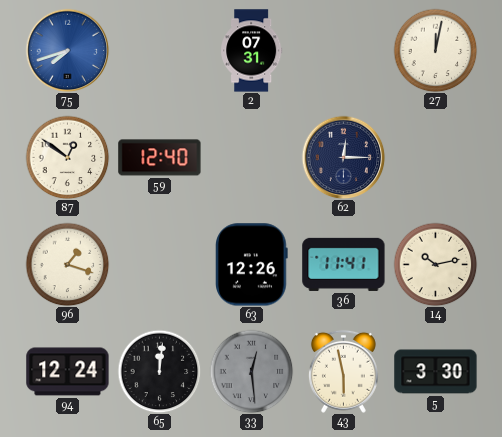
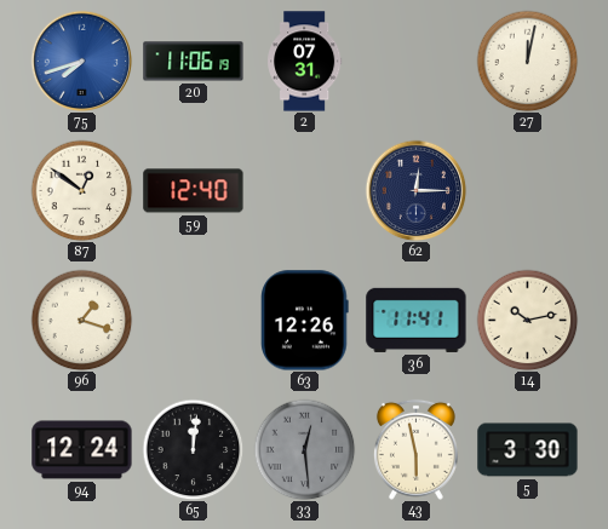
20: none -> 11:06 (194, 62)
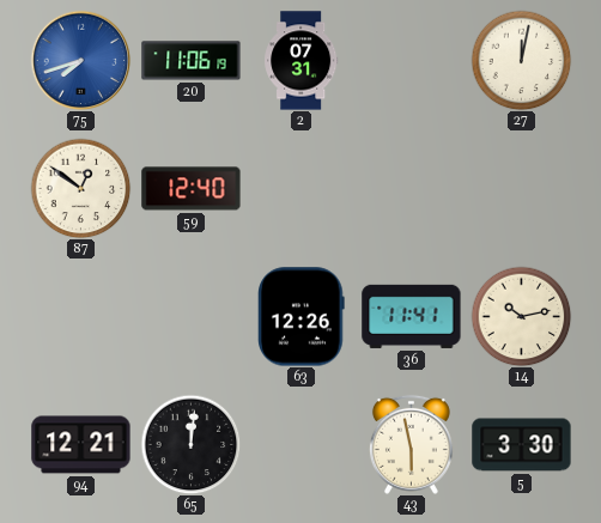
62: 12:15 -> none (415, 190)
96: 1:18 -> none (81, 320)
94: 12:24 -> 12:21 (81, 445)
33: 12:29 -> none (304, 449)
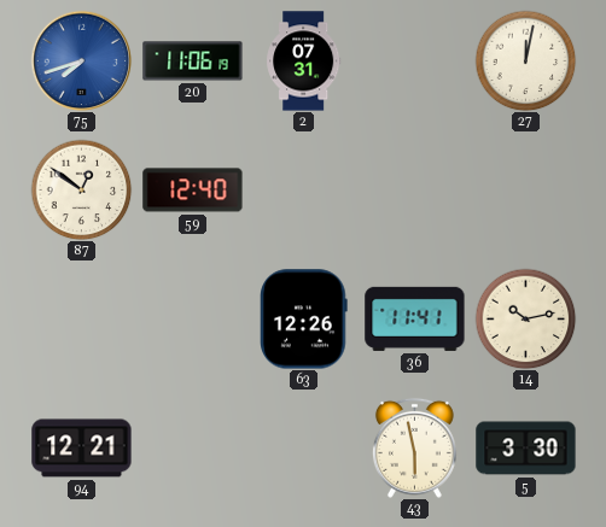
65: 12:01 -> none (190, 444)
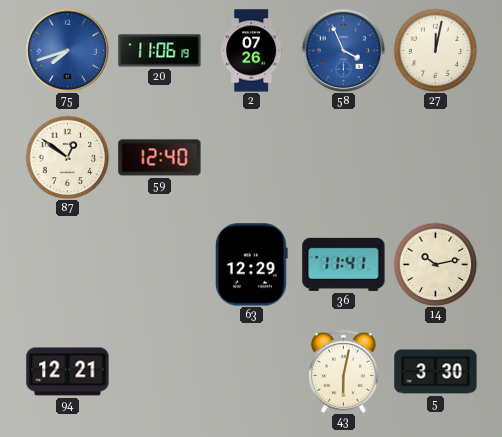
2: 07:31 -> 07:26 (252, 51)
58: none -> 3:56 (343, 50)
63: 12:26 -> 12:29 (252, 265)
43: 5:58 -> 6:02 (343, 371)
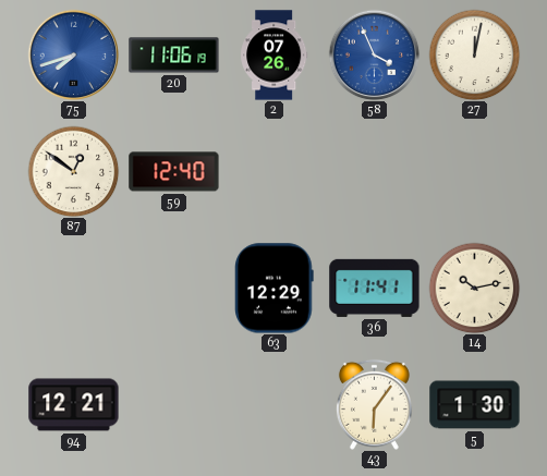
43: 6:02 -> 6:06 (374, 404)
5: 3:30 -> 1:30 (475, 405)
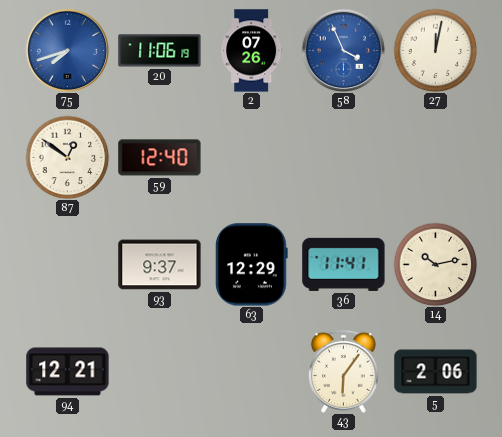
93: none -> 9:37 (160, 265)
5: 1:30 -> 2:06 (436, 372)
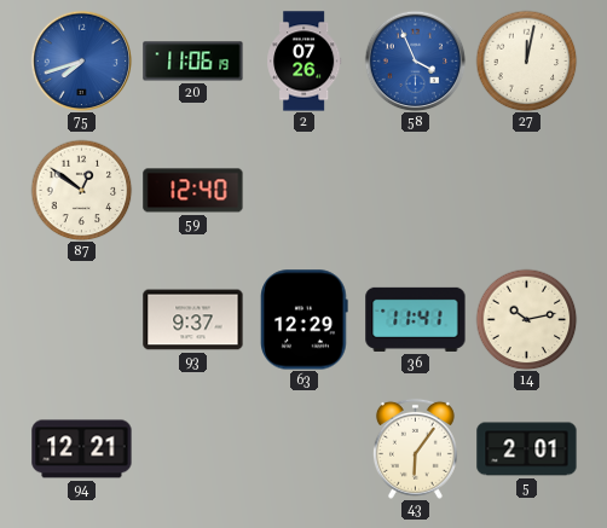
5: 2:06 -> 2:01 (527, 449)
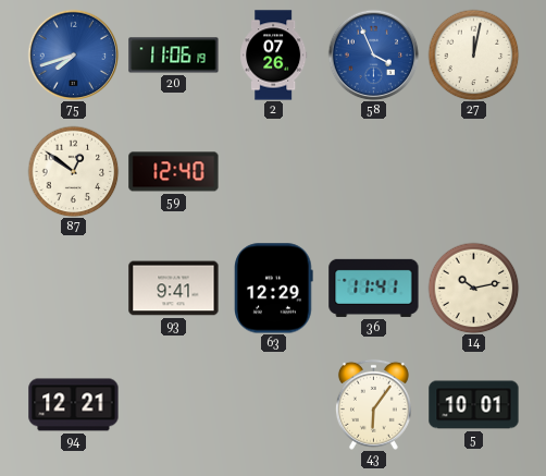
93: 9:37 -> 9:41 (174, 289)
5: 2:01 -> 10:01 (474, 405)
